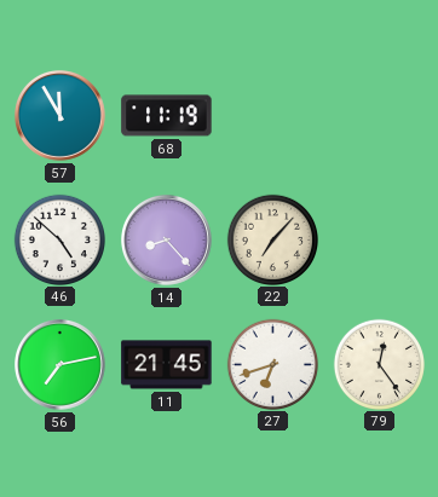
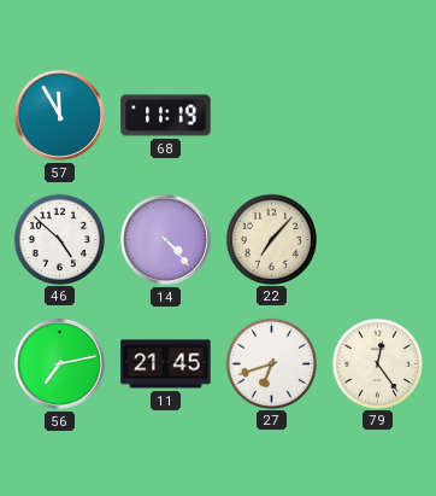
14: 8:23 -> 4:23 (166, 240)
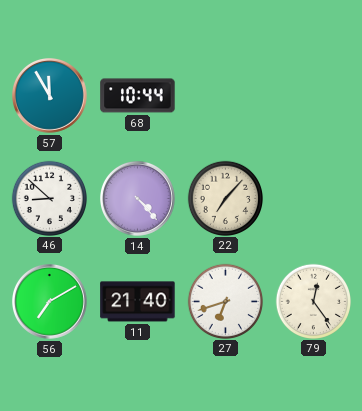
68: 11:19 -> 10:44 (138, 96)
46: 4:52 -> 8:52 (49, 198)
56: 7:13 -> 7:10 (50, 302)
11: 21:45 -> 21:40 (138, 302)
